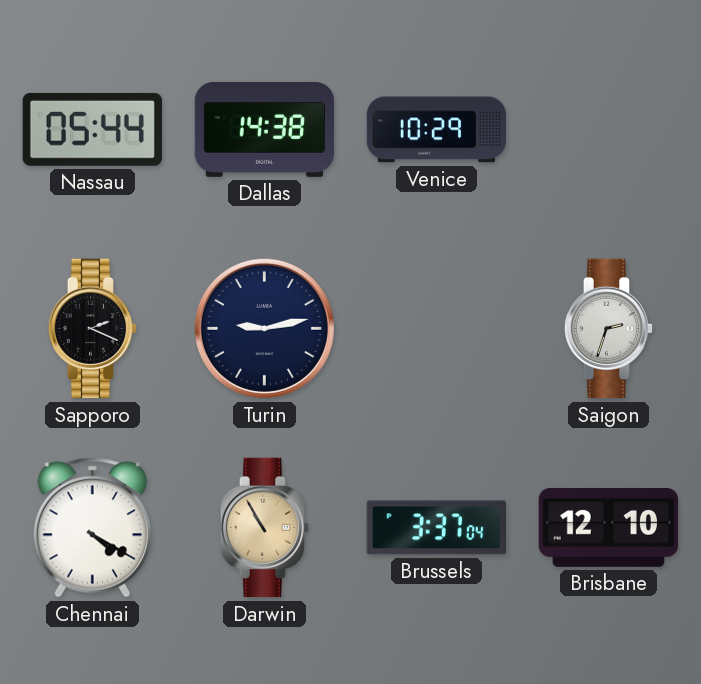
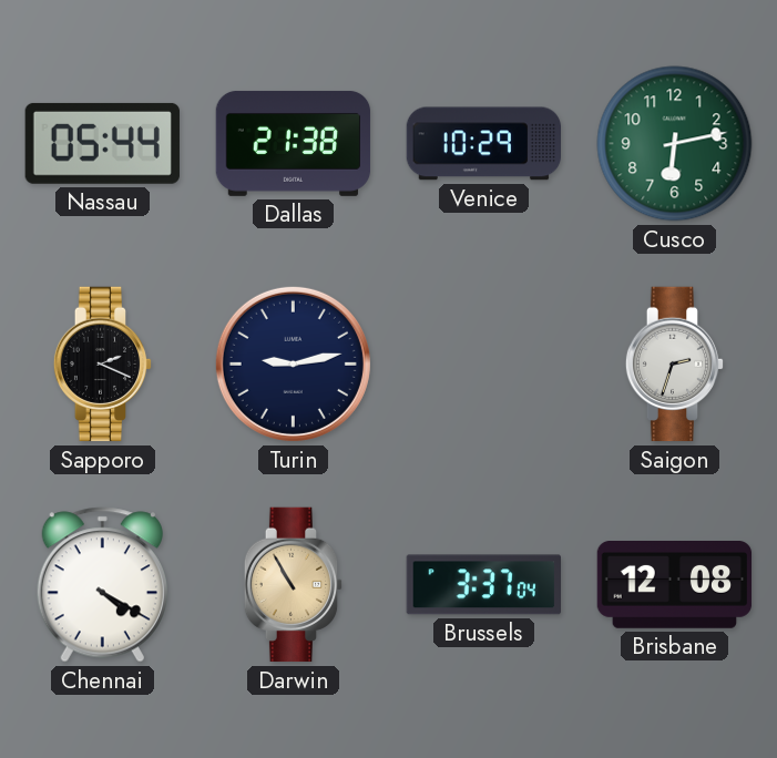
Dallas: 14:38 -> 21:38 (294, 143)
Cusco: none -> 6:13 (675, 144)
Brisbane: 12:10 -> 12:08 (675, 585)
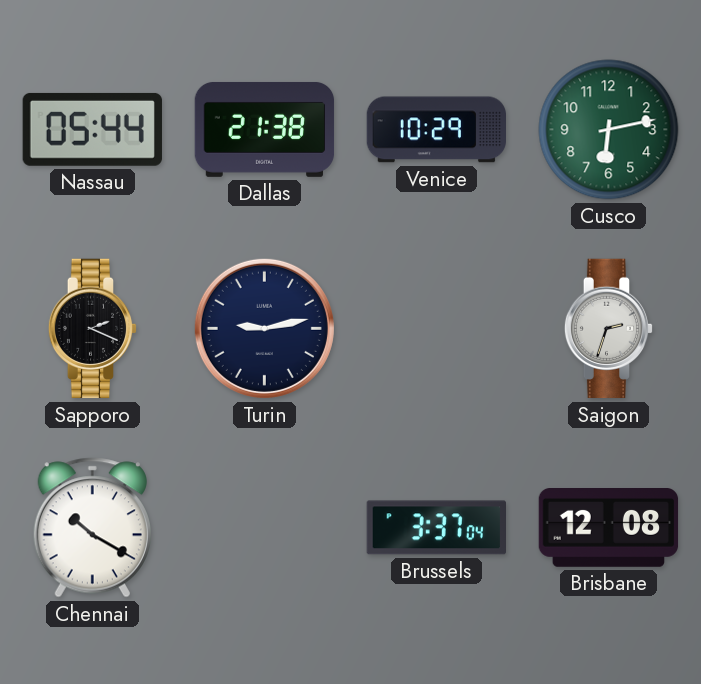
Chennai: 4:20 -> 10:20 (92, 528)
Darwin: 10:55 -> none (294, 585)
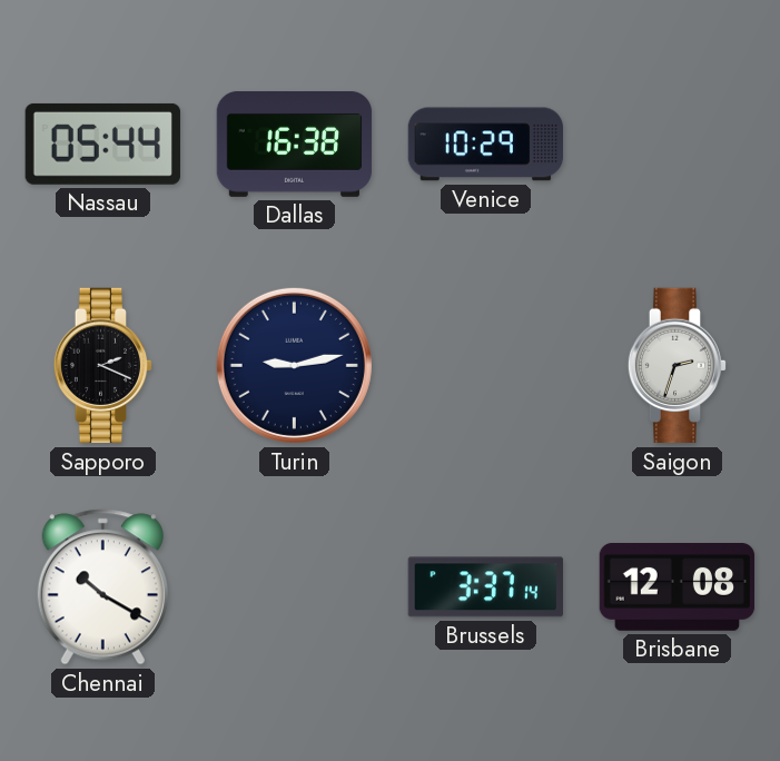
Dallas: 21:38 -> 16:38 (295, 144)
Cusco: 6:13 -> none (609, 130)
Brussels: 3:37:04 -> 3:37:14 (485, 587)
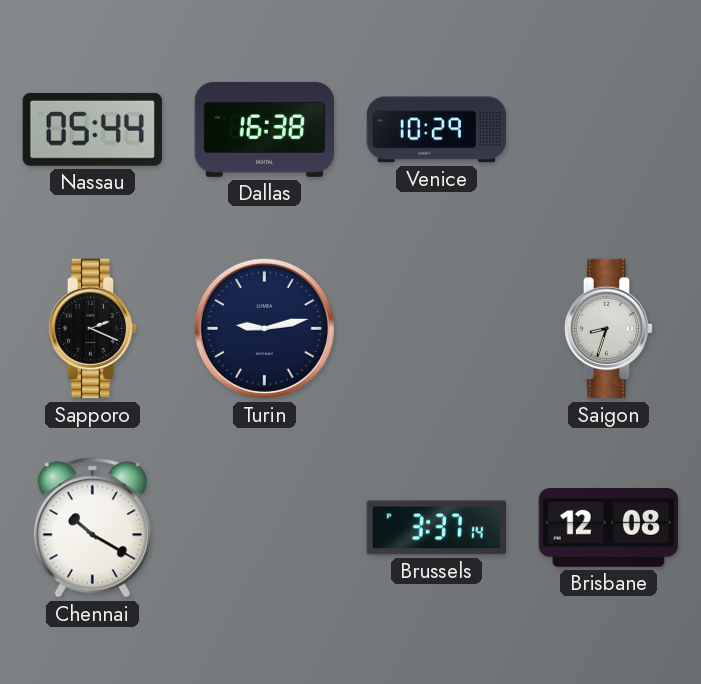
Saigon: 2:33 -> 8:33 (609, 329)
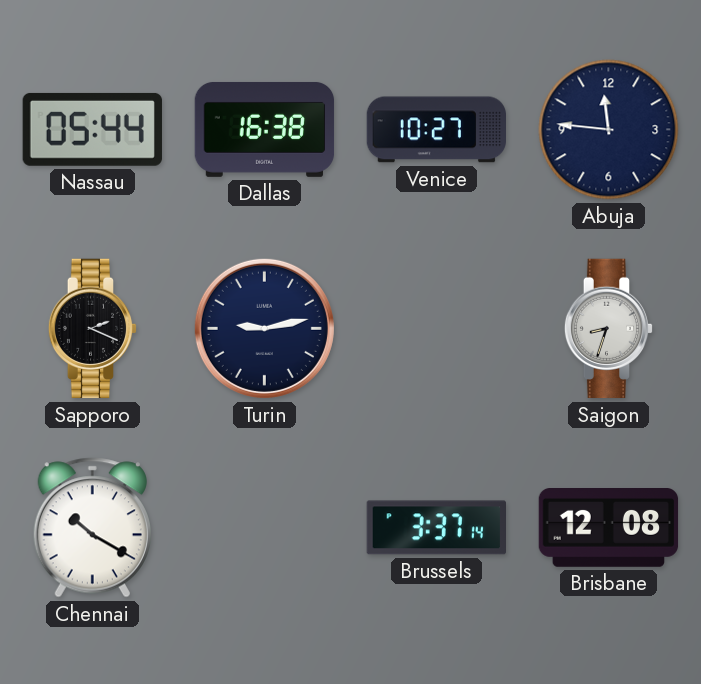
Venice: 10:29 -> 10:27 (436, 130)
Abuja: none -> 11:46 (609, 130)
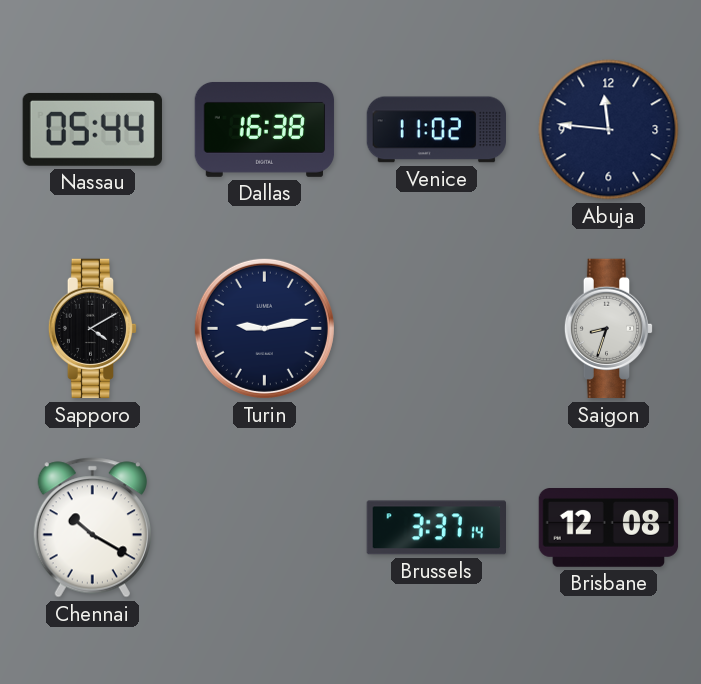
Venice: 10:27 -> 11:02 (436, 130)
Sapporo: 2:19 -> 4:10 (93, 329)
